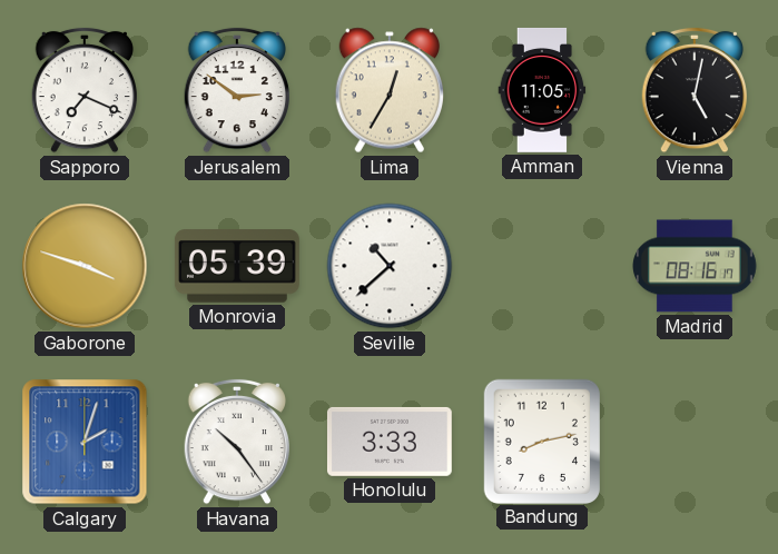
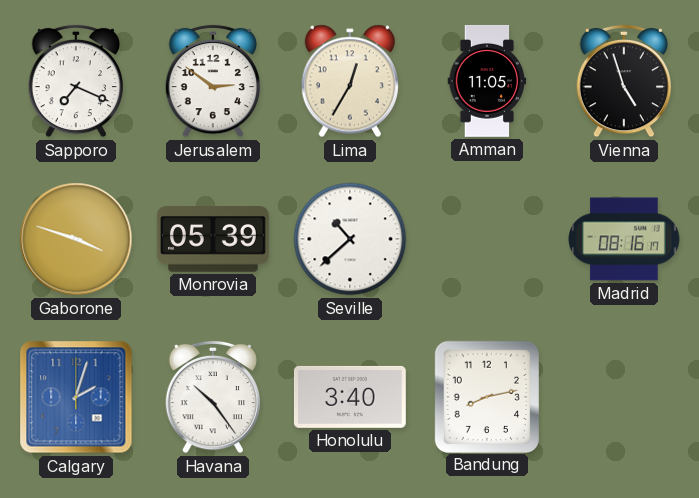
Vienna: 5:02 -> 4:57 (623, 81)
Honolulu: 3:33 -> 3:40 (350, 397)
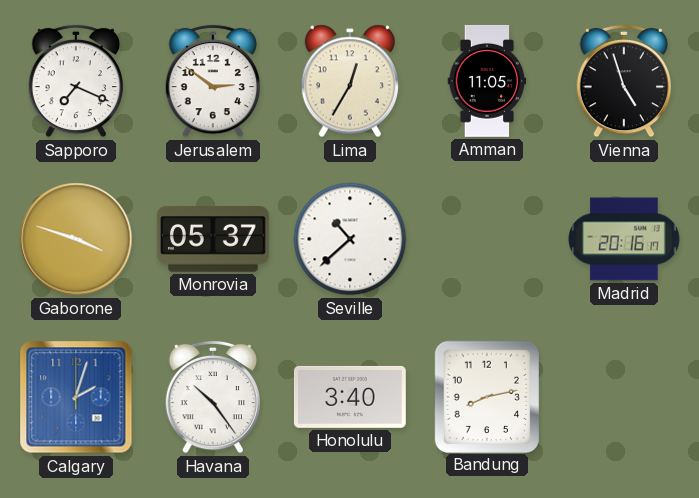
Monrovia: 05:39 -> 05:37 (213, 239)
Madrid: 08:16 -> 20:16 (625, 239)
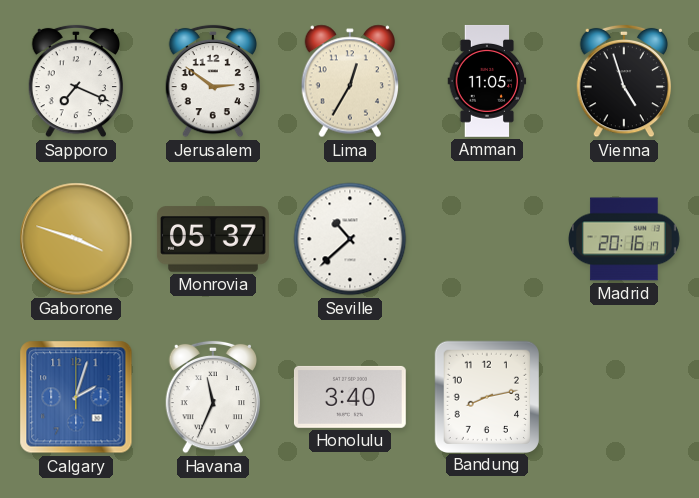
Havana: 10:24 -> 11:34 (212, 397)
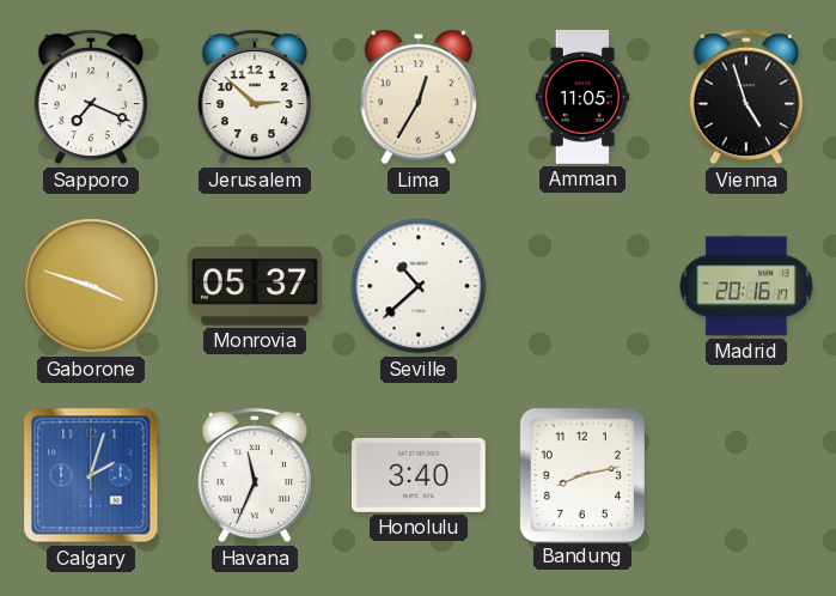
Jerusalem: 2:51 -> 2:52 (254, 97)
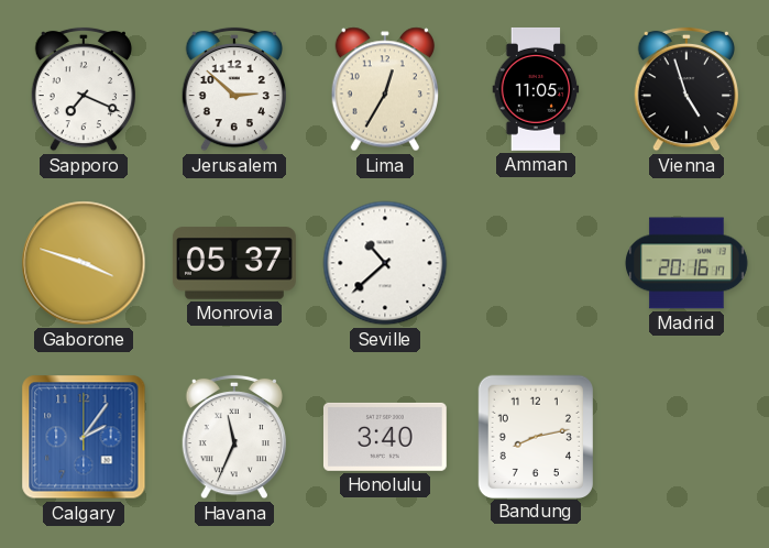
Calgary: 2:03 -> 2:06 (84, 437)
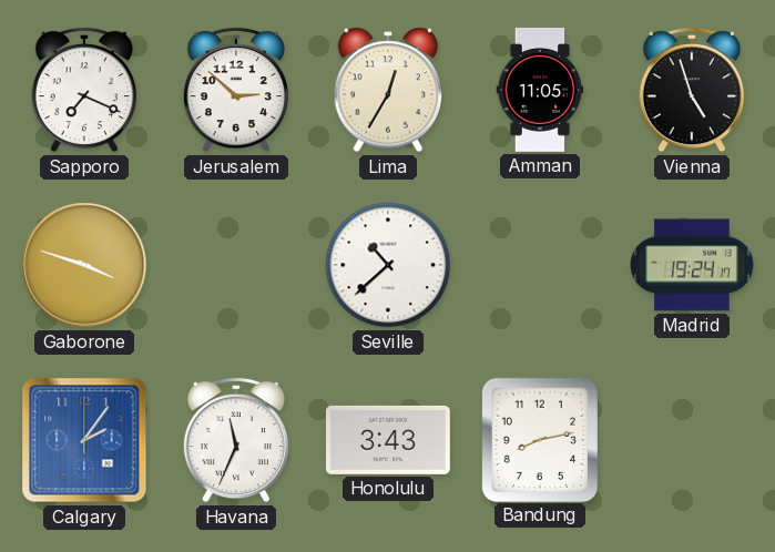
Monrovia: 05:37 -> none (234, 263)
Madrid: 20:16 -> 19:24 (693, 265)
Honolulu: 3:40 -> 3:43 (388, 440)
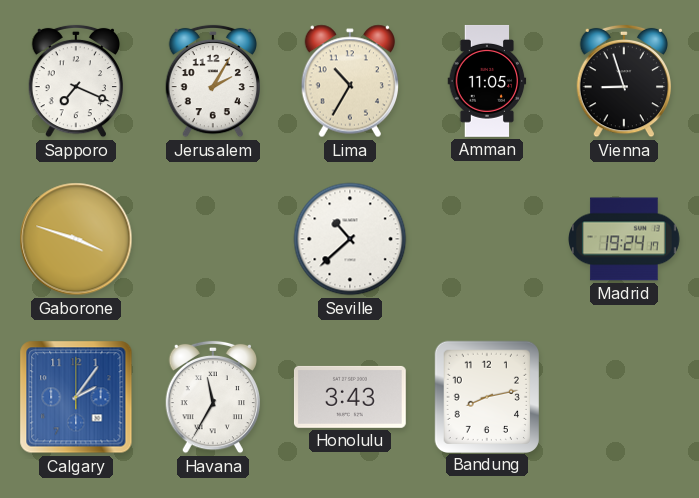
Jerusalem: 2:52 -> 2:05 (212, 81)
Lima: 12:35 -> 10:35 (349, 81)
Vienna: 4:57 -> 8:57 (623, 81)
Havana: 11:34 -> 11:35 (212, 397)
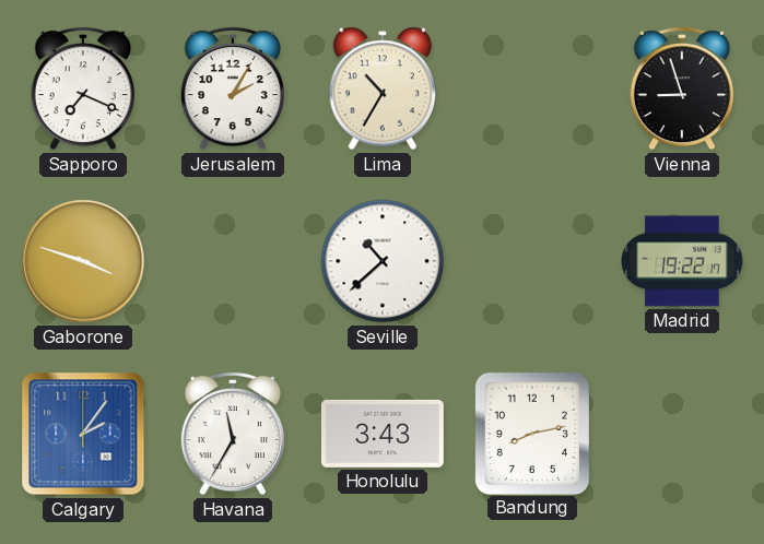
Amman: 11:05 -> none (487, 81)
Madrid: 19:24 -> 19:22 (683, 261)
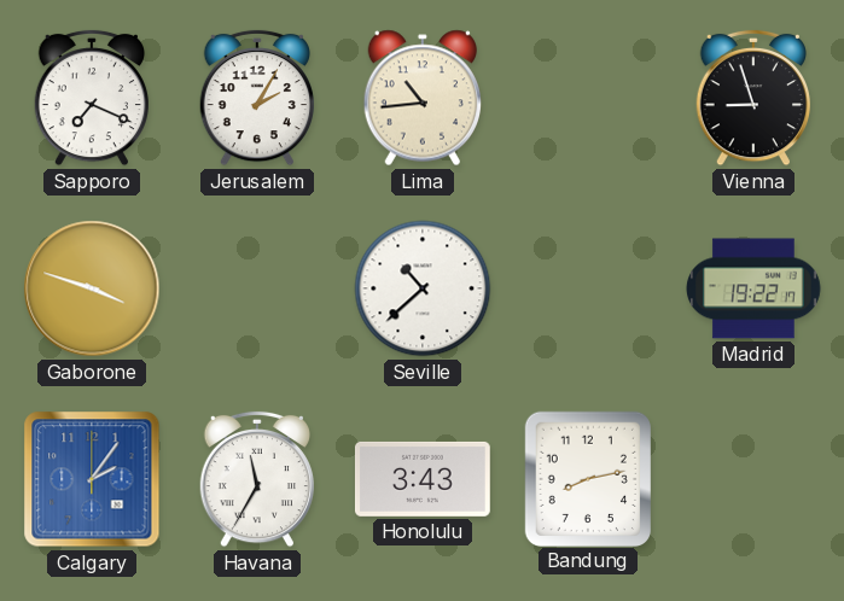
Lima: 10:35 -> 10:44 (421, 98)
